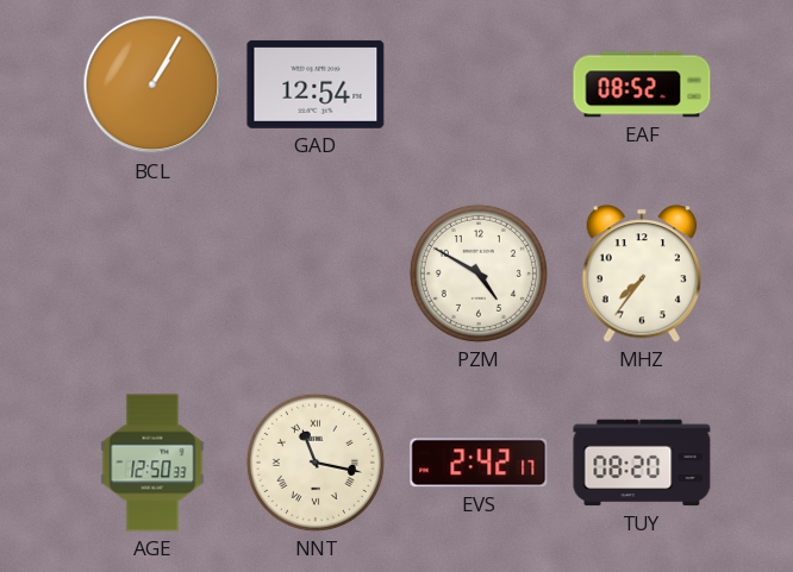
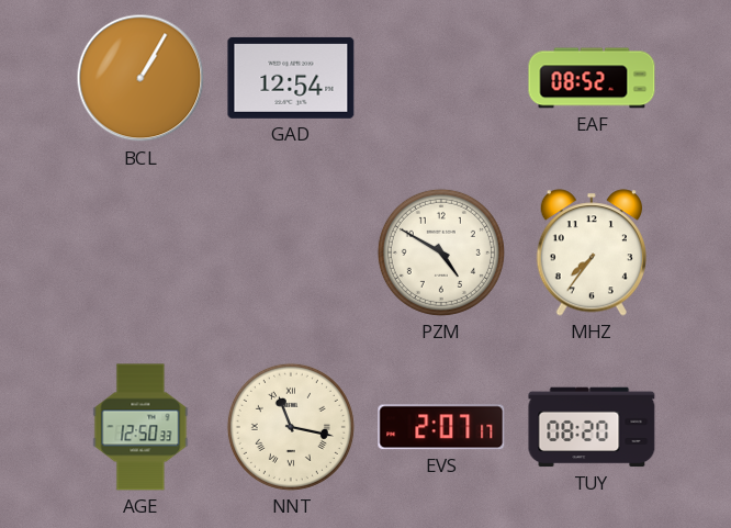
EVS: 2:42 -> 2:07 (441, 427)
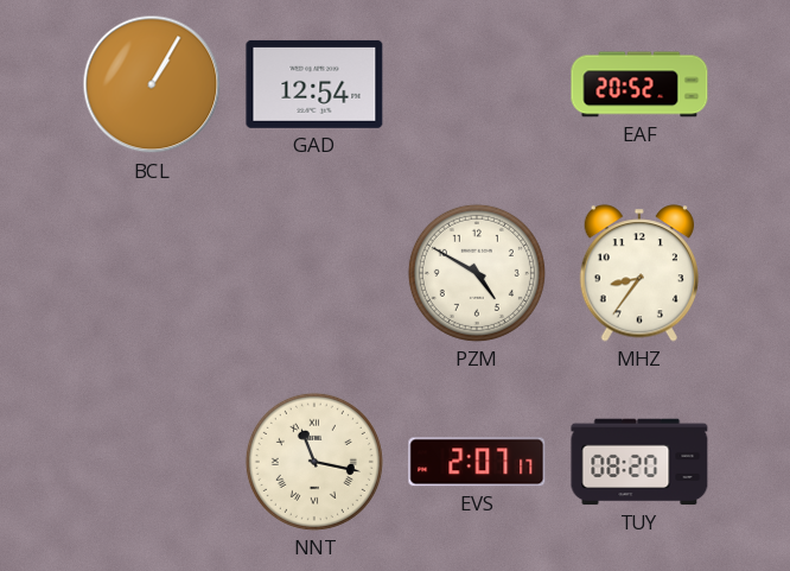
EAF: 08:52 -> 20:52 (639, 84)
MHZ: 7:36 -> 8:36 (638, 273)
AGE: 12:50 -> none (140, 427)
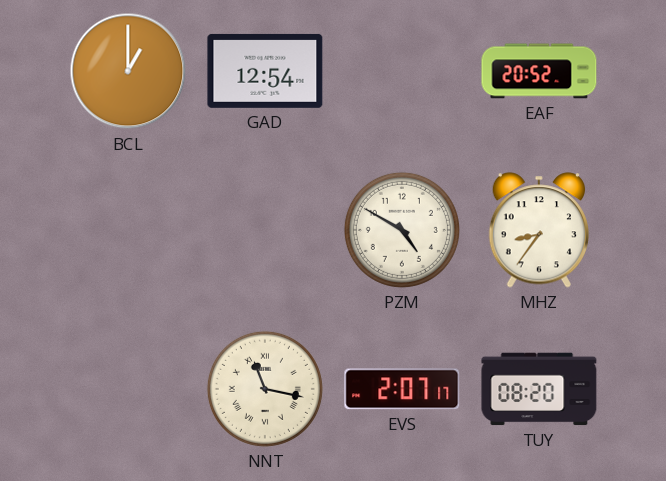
BCL: 1:05 -> 1:00 (128, 71)
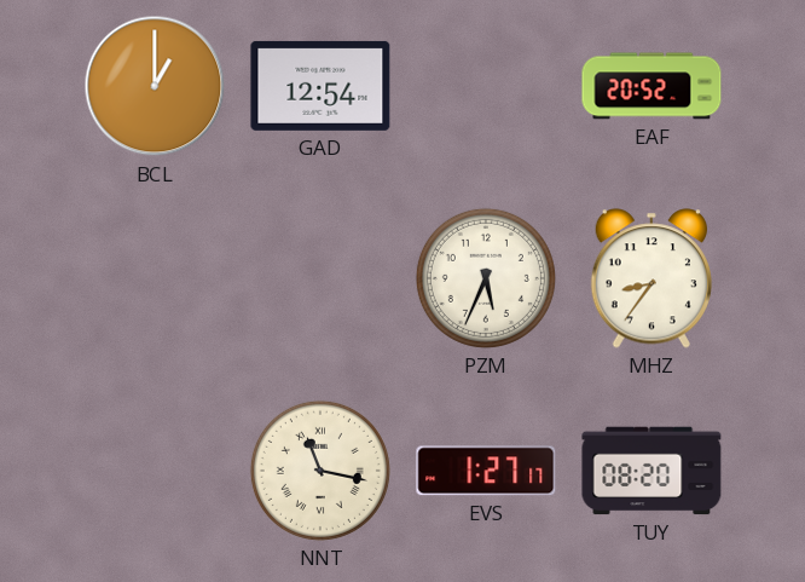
PZM: 4:50 -> 5:34 (486, 278)
EVS: 2:07 -> 1:27 (486, 471)
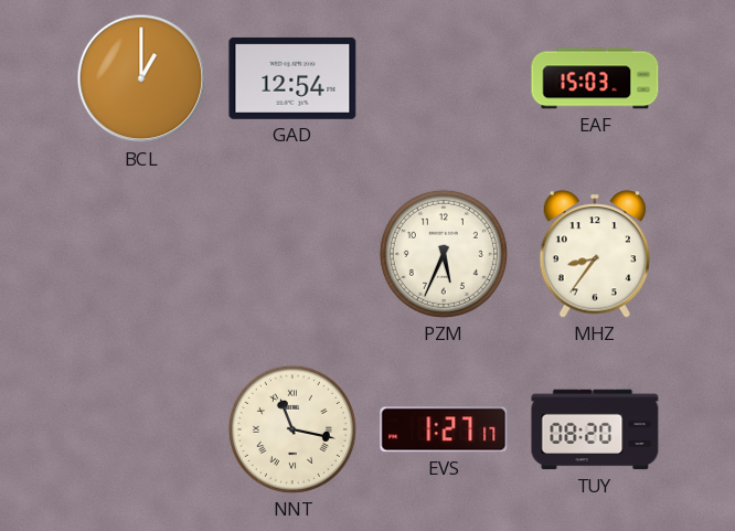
EAF: 20:52 -> 15:03 (595, 78)
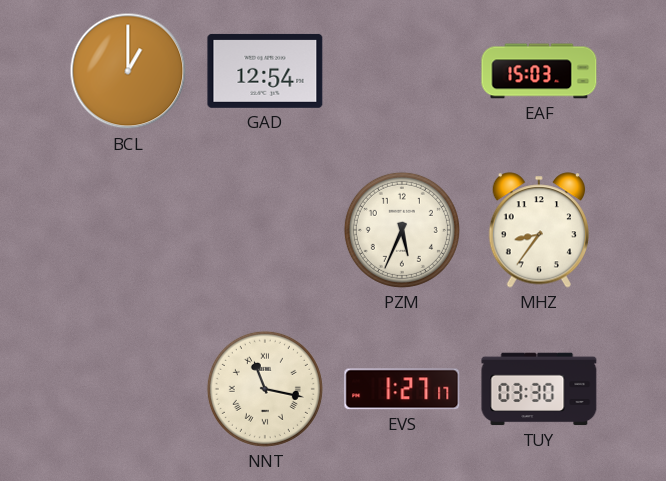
TUY: 08:20 -> 03:30 (539, 389)
